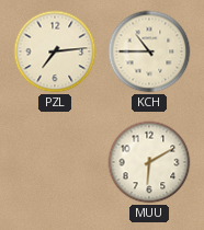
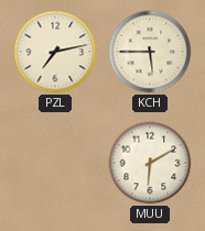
PZL: 7:14 -> 7:13 (55, 52)
KCH: 10:45 -> 5:45 (150, 52)
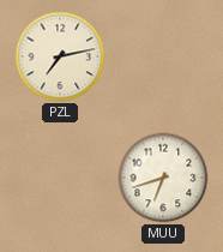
KCH: 5:45 -> none (150, 52)
MUU: 6:10 -> 6:42 (163, 178)
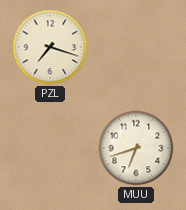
PZL: 7:13 -> 7:18 (50, 47)
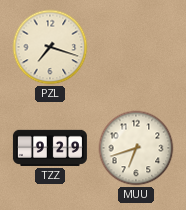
TZZ: none -> 9:29 (50, 148)
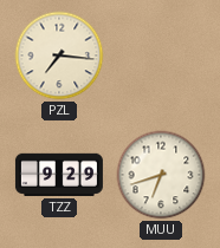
PZL: 7:18 -> 7:16 (59, 56)
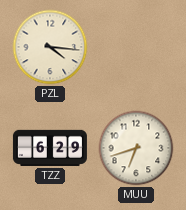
PZL: 7:16 -> 4:16 (50, 47)
TZZ: 9:29 -> 6:29 (50, 148)
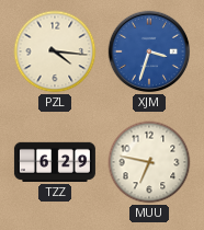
XJM: none -> 3:33 (149, 51)
MUU: 6:42 -> 6:47 (149, 162)
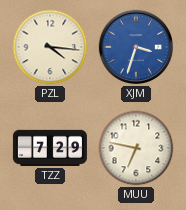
TZZ: 6:29 -> 7:29 (50, 148)
